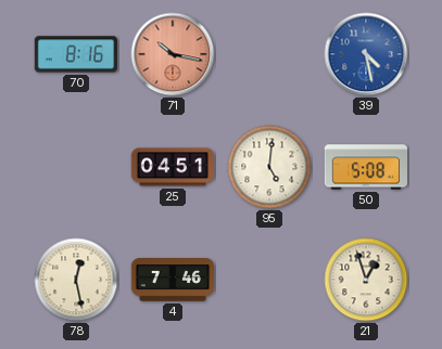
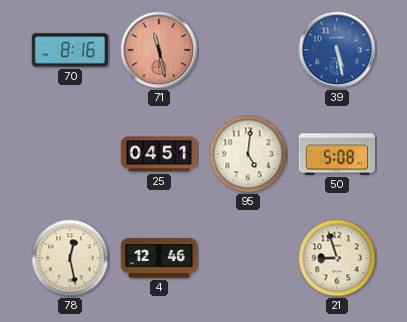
71: 10:17 -> 11:28 (159, 50)
39: 4:28 -> 5:28 (337, 50)
4: 7:46 -> 12:46 (158, 259)
21: 12:57 -> 8:57 (337, 258)
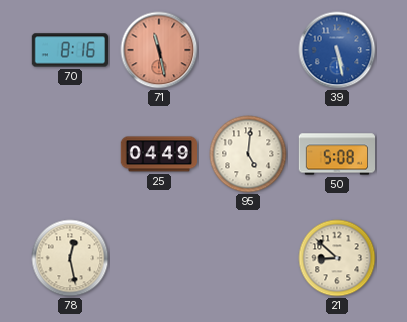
25: 04:51 -> 04:49 (158, 154)
4: 12:46 -> none (158, 259)
21: 8:57 -> 8:52 (337, 258)
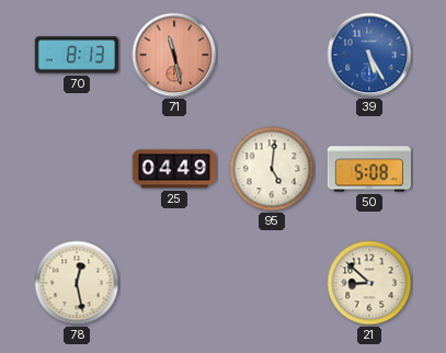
70: 8:16 -> 8:13 (77, 55)
39: 5:28 -> 5:25 (369, 55)
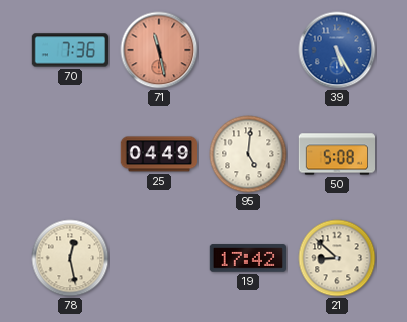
70: 8:13 -> 7:36 (70, 50)
19: none -> 17:42 (247, 258)
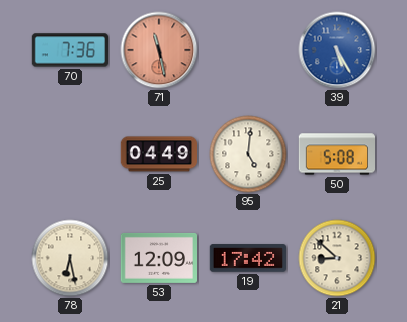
78: 12:28 -> 6:28 (70, 258)
53: none -> 12:09 (159, 258)
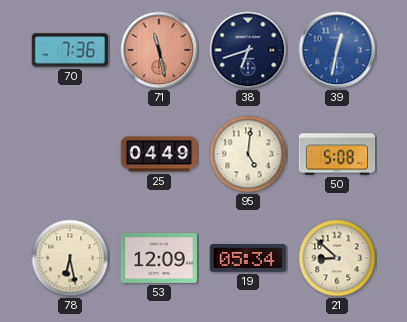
38: none -> 6:42 (248, 50)
39: 5:25 -> 12:32 (337, 50)
19: 17:42 -> 05:34 (247, 258)
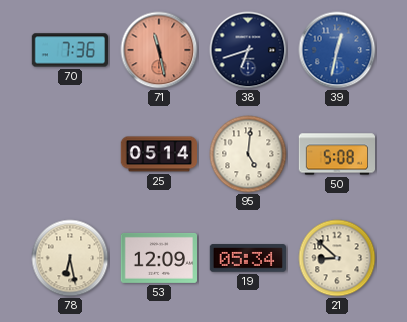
25: 04:49 -> 05:14 (158, 154)
